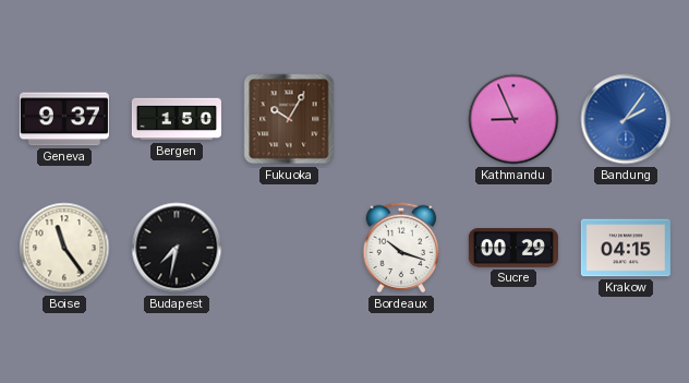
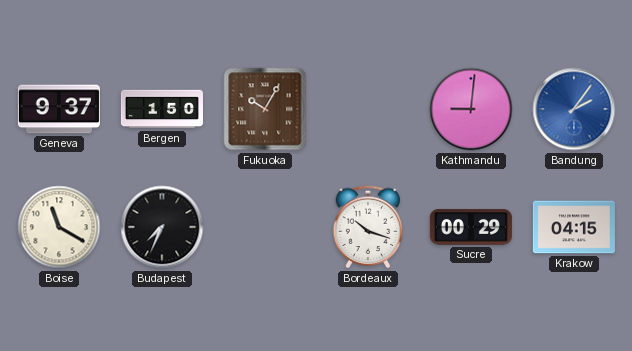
Kathmandu: 8:56 -> 9:01 (471, 109)
Boise: 11:24 -> 11:20 (59, 227)
Budapest: 7:32 -> 7:34 (162, 227)
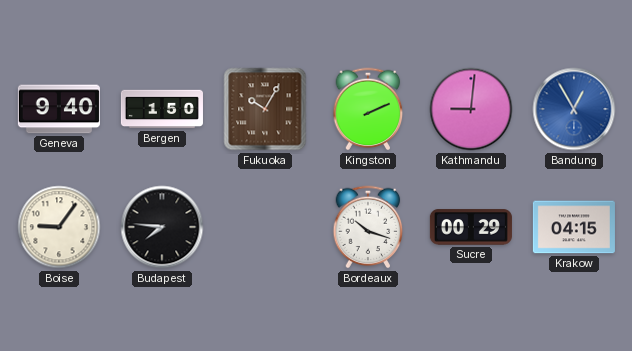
Geneva: 9:37 -> 9:40 (59, 109)
Kingston: none -> 2:11 (368, 109)
Bandung: 2:06 -> 12:55 (574, 109)
Boise: 11:20 -> 9:06 (59, 227)
Budapest: 7:34 -> 7:46 (162, 227)
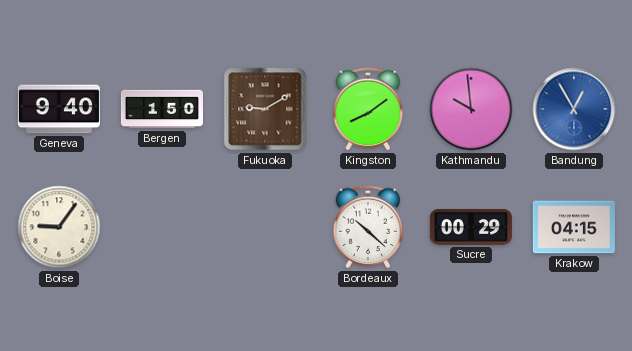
Fukuoka: 10:05 -> 9:10 (265, 109)
Kingston: 2:11 -> 8:09 (368, 109)
Kathmandu: 9:01 -> 9:59 (471, 109)
Budapest: 7:46 -> none (162, 227)
Bordeaux: 10:18 -> 10:22 (368, 227)
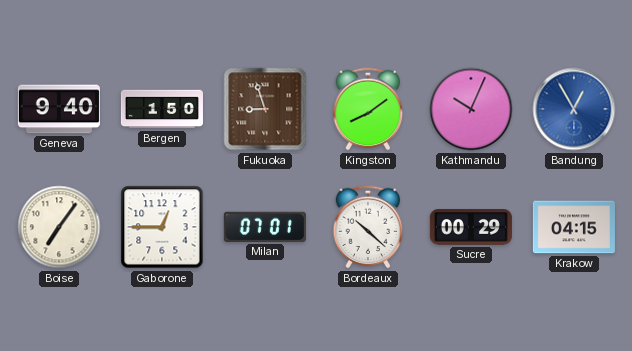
Fukuoka: 9:10 -> 8:57 (265, 109)
Kathmandu: 9:59 -> 10:04 (471, 109)
Boise: 9:06 -> 7:06 (59, 227)
Gaborone: none -> 12:45 (162, 227)
Milan: none -> 07:01 (265, 227)
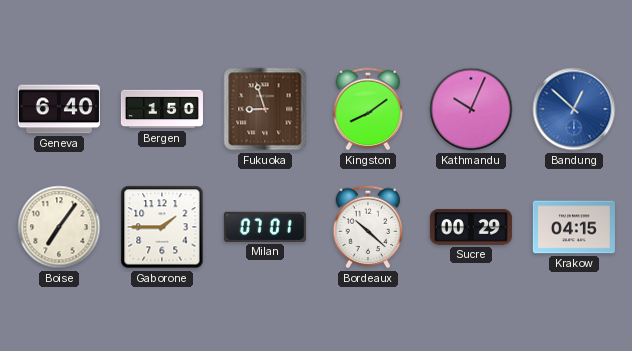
Geneva: 9:40 -> 6:40 (59, 109)
Bandung: 12:55 -> 12:52 (574, 109)
Gaborone: 12:45 -> 1:45 (162, 227)
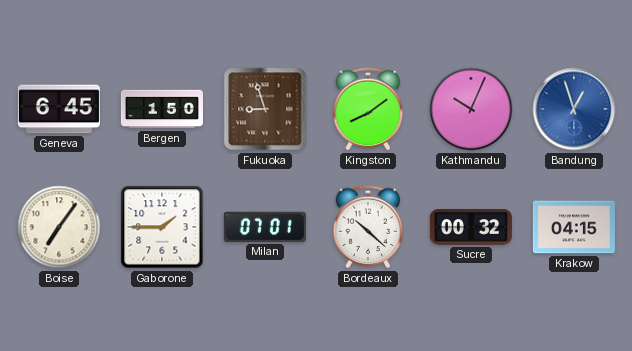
Geneva: 6:40 -> 6:45 (59, 109)
Bandung: 12:52 -> 12:57 (574, 109)
Sucre: 00:29 -> 00:32 (471, 227)
